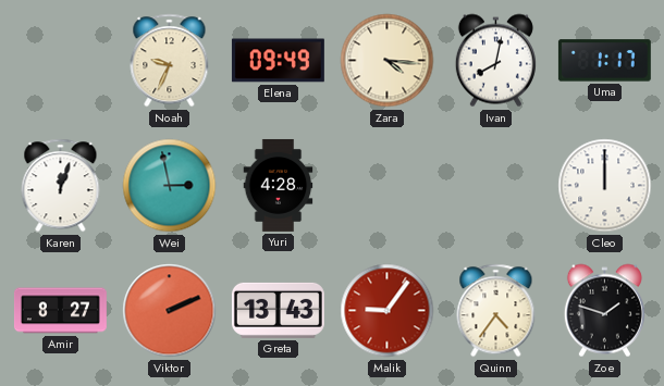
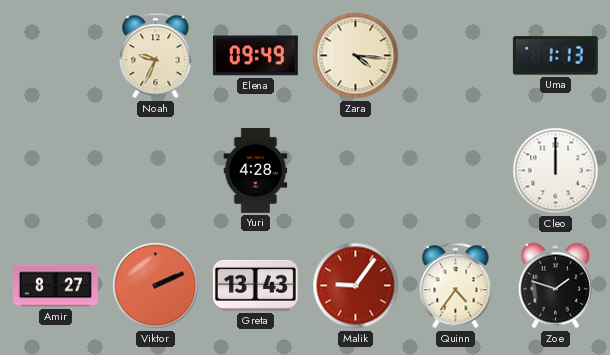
Ivan: 8:02 -> none (495, 61)
Uma: 1:17 -> 1:13 (555, 56)
Karen: 12:03 -> none (61, 186)
Wei: 2:58 -> none (170, 186)
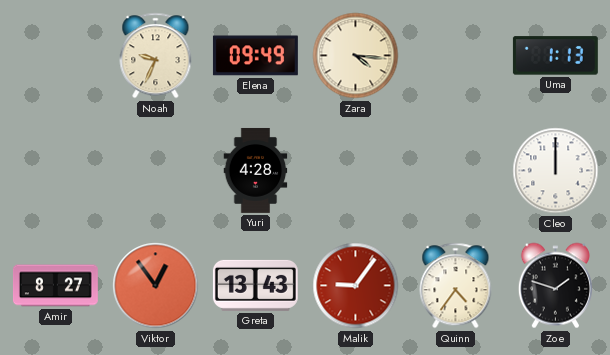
Viktor: 2:11 -> 12:54 (156, 286)
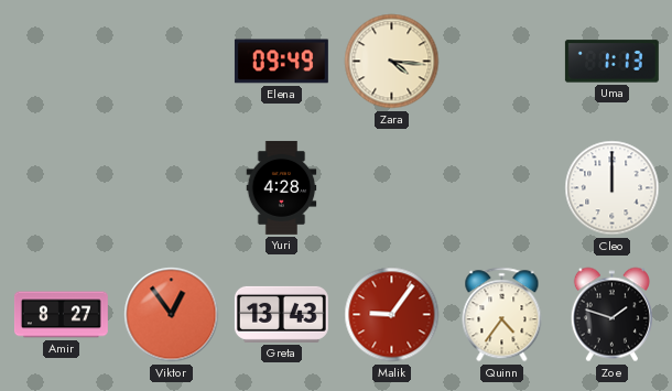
Noah: 9:34 -> none (156, 56)
